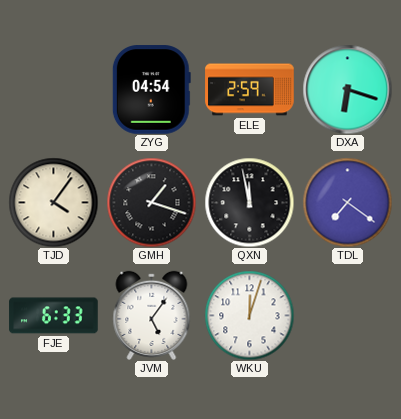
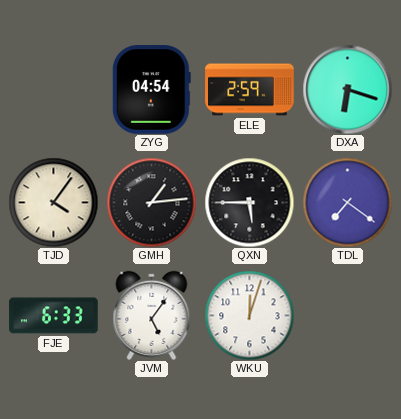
GMH: 1:18 -> 1:14 (151, 202)
QXN: 11:58 -> 5:45 (249, 202)
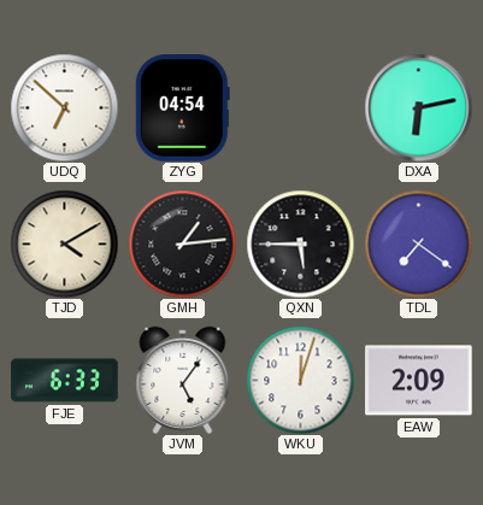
UDQ: none -> 6:52 (64, 107)
ELE: 2:59 -> none (250, 90)
DXA: 6:18 -> 6:13 (418, 107)
TJD: 4:06 -> 4:10 (64, 243)
EAW: none -> 2:09 (419, 381)
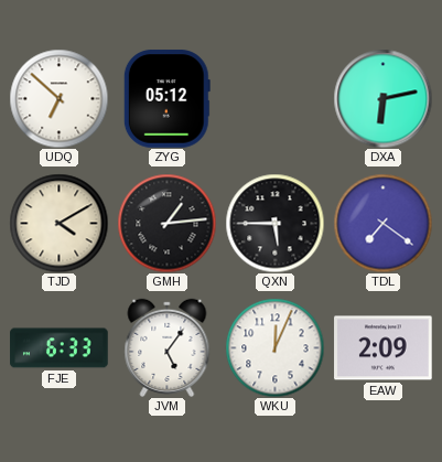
ZYG: 04:54 -> 05:12 (166, 99)
WKU: 12:03 -> 12:04 (274, 347)
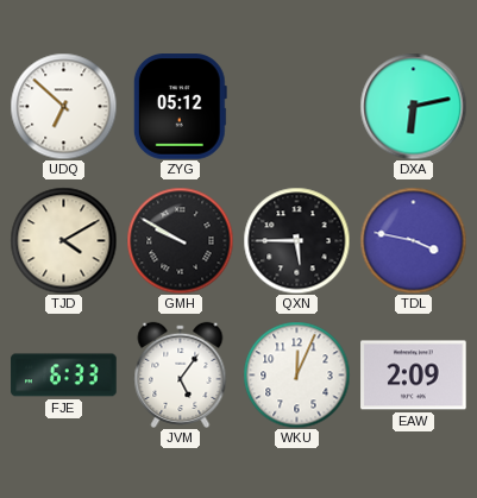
GMH: 1:14 -> 9:50 (180, 240)
TDL: 7:21 -> 3:47 (413, 240)
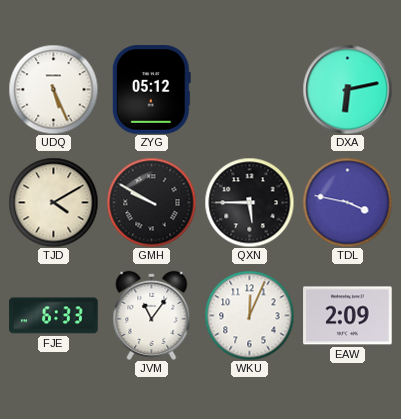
UDQ: 6:52 -> 5:26 (53, 89)
JVM: 5:06 -> 11:06 (152, 315)
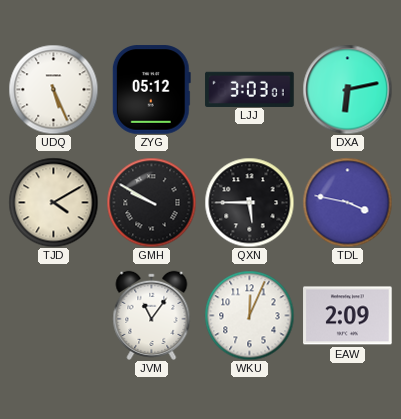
LJJ: none -> 3:03 (250, 89)
FJE: 6:33 -> none (54, 316)
